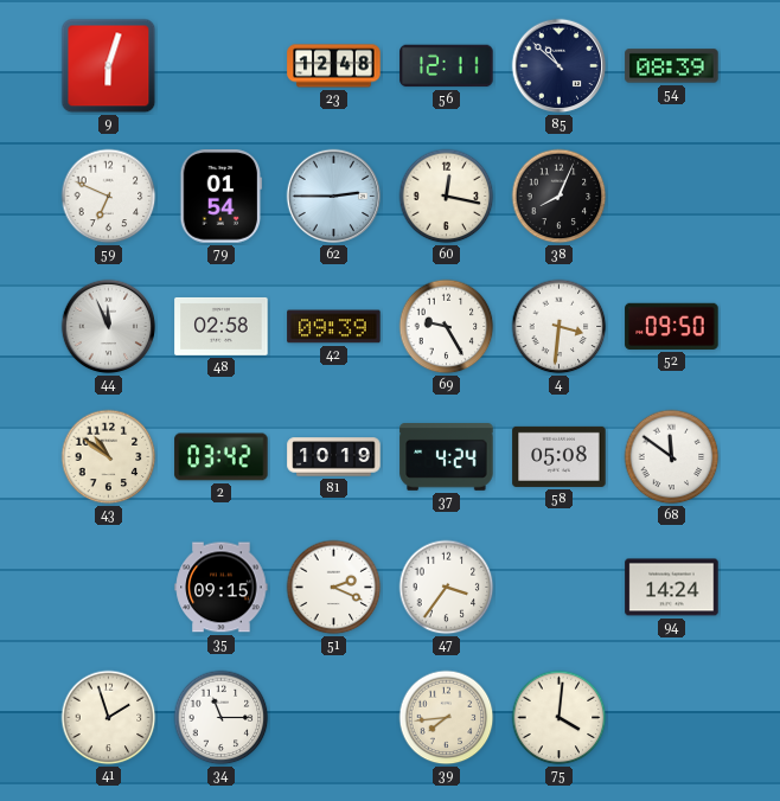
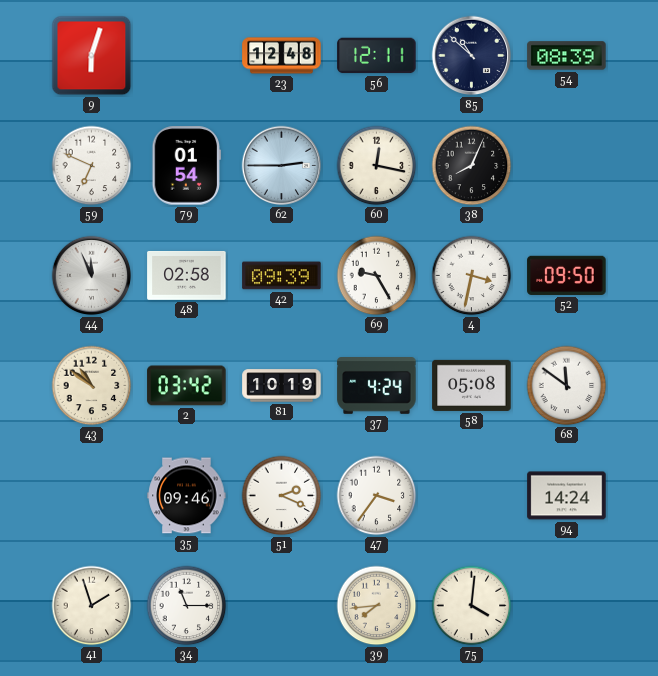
4: 3:31 -> 3:32 (472, 276)
35: 09:15 -> 09:46 (187, 496)
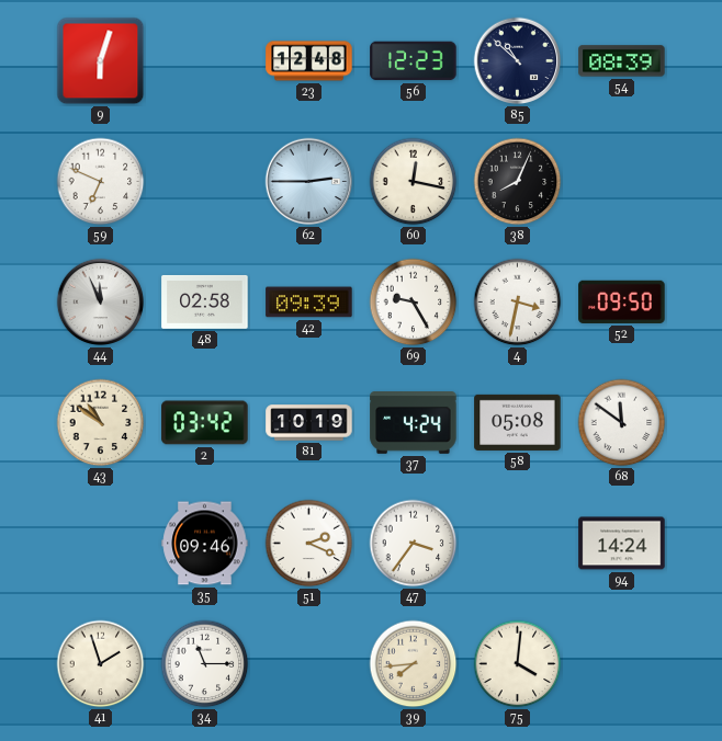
56: 12:11 -> 12:23 (414, 61)
79: 01:54 -> none (186, 166)
